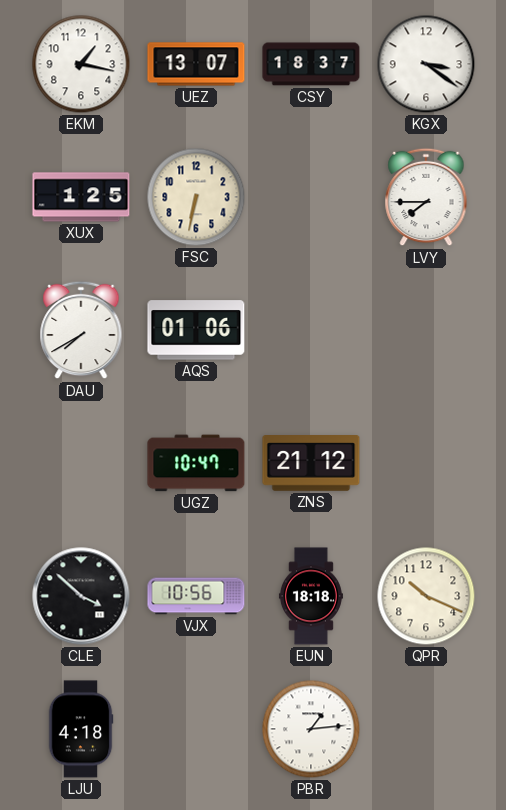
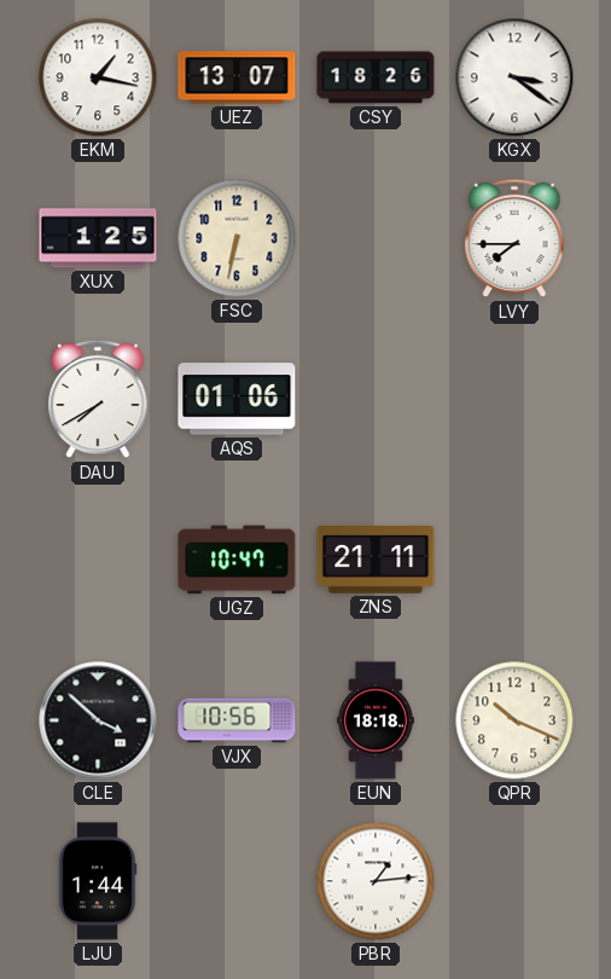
CSY: 18:37 -> 18:26 (376, 77)
ZNS: 21:12 -> 21:11 (376, 560)
LJU: 4:18 -> 1:44 (98, 881)
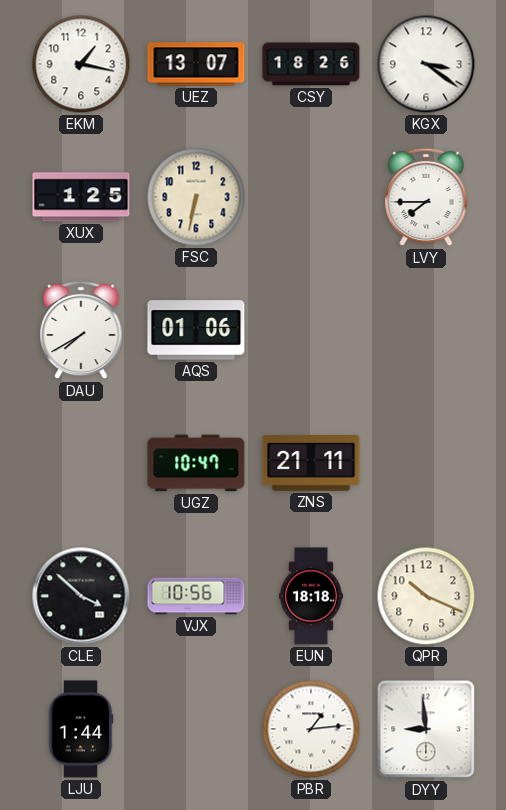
DYY: none -> 8:59 (426, 729)
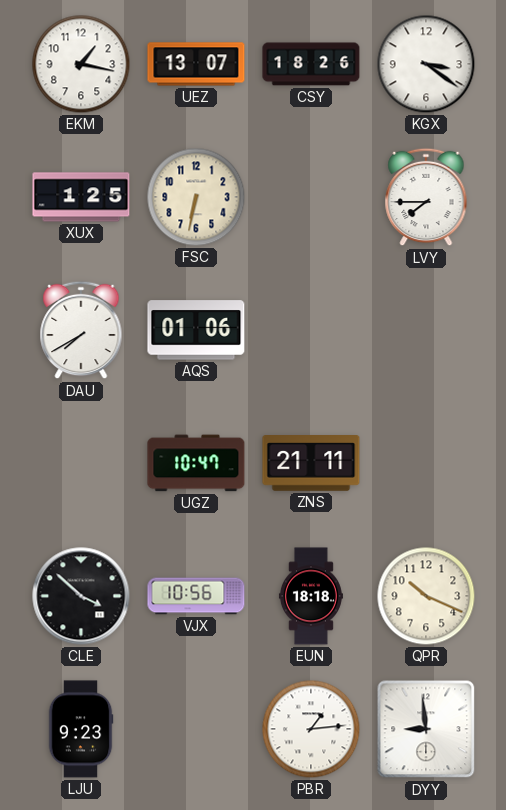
LJU: 1:44 -> 9:23 (81, 729)
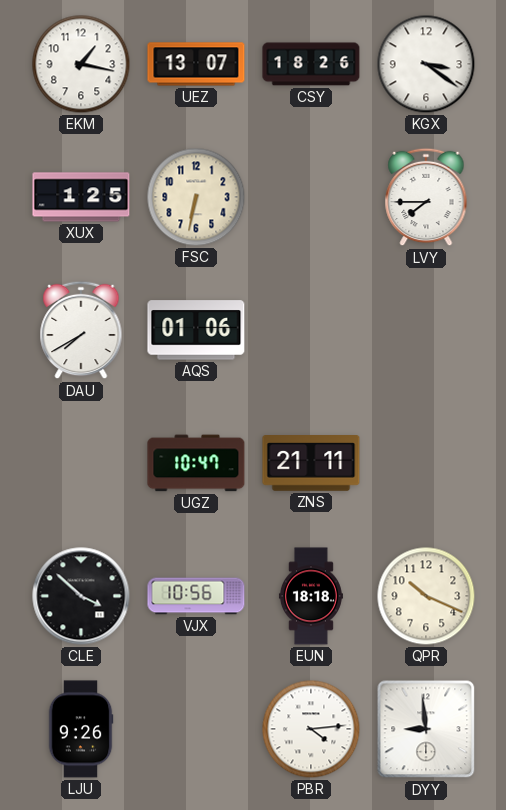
LJU: 9:23 -> 9:26 (81, 729)
PBR: 1:14 -> 4:14 (311, 729)
